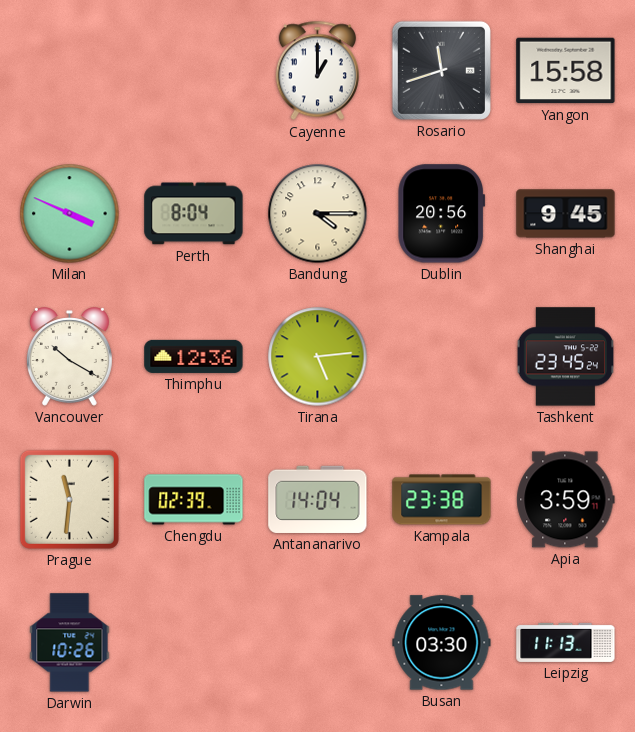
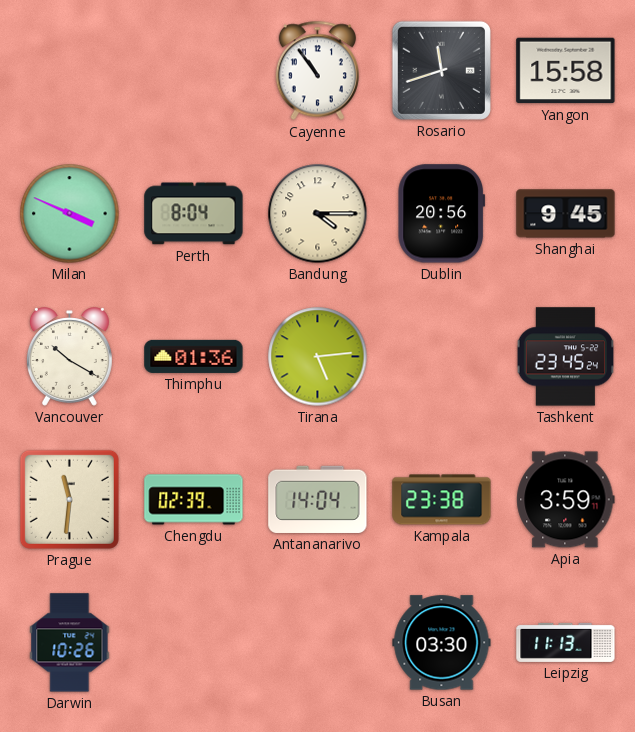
Cayenne: 1:00 -> 10:54 (317, 71)
Thimphu: 12:36 -> 01:36 (194, 356)
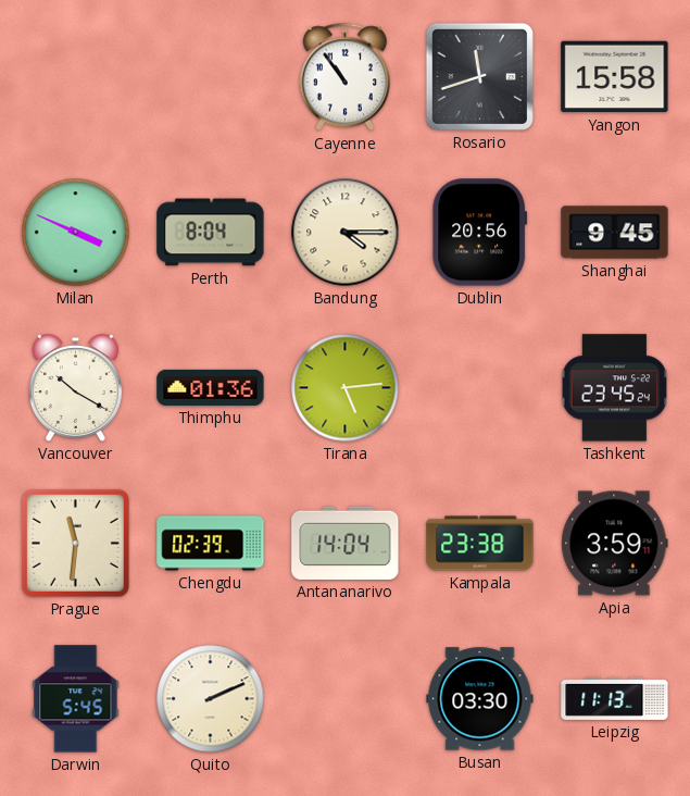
Darwin: 10:26 -> 5:45 (76, 699)
Quito: none -> 2:11 (211, 699)
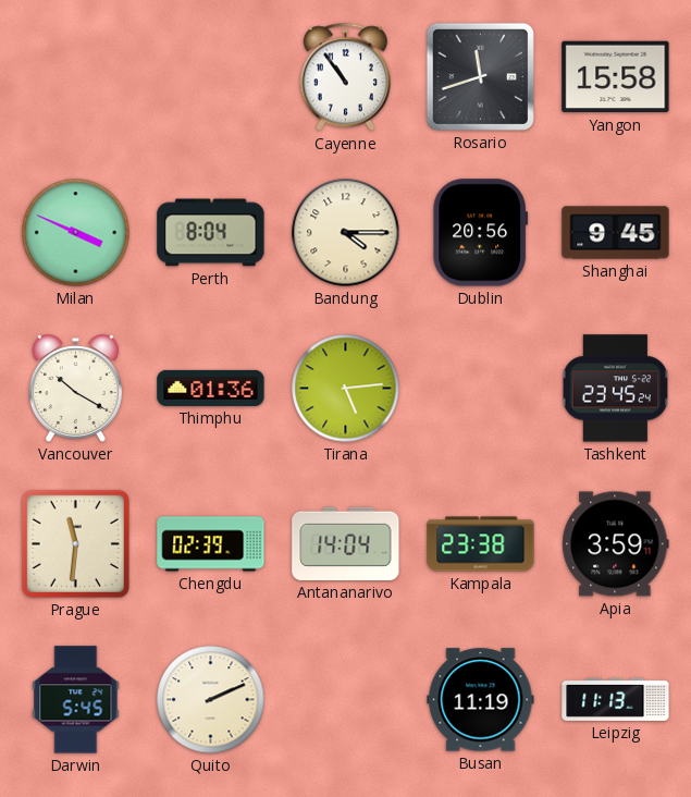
Busan: 03:30 -> 11:19 (481, 700)
